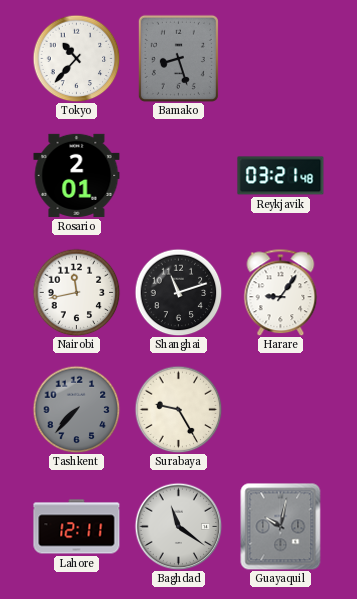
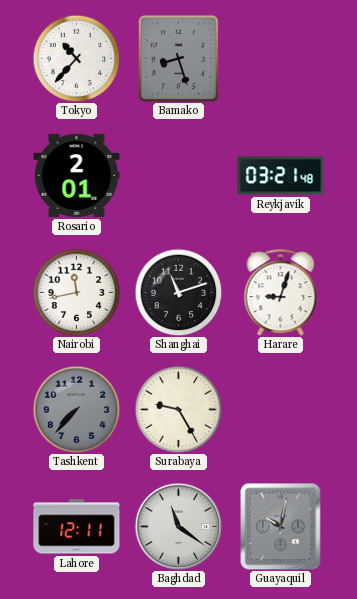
Harare: 9:06 -> 9:03 (281, 292)
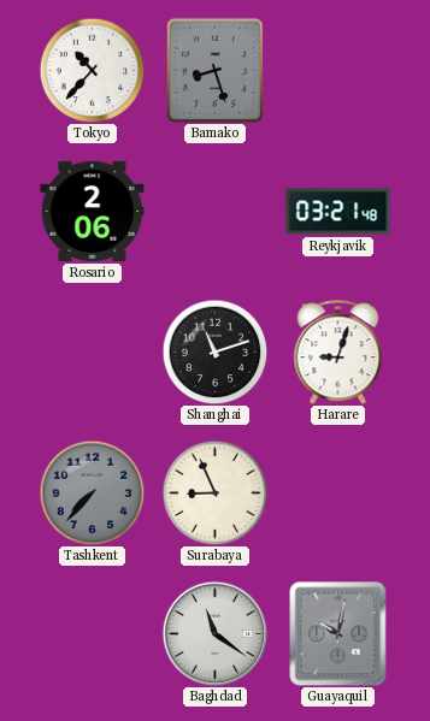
Rosario: 2:01 -> 2:06 (93, 211)
Nairobi: 11:43 -> none (76, 292)
Surabaya: 9:25 -> 8:56 (214, 492)
Lahore: 12:11 -> none (77, 527)
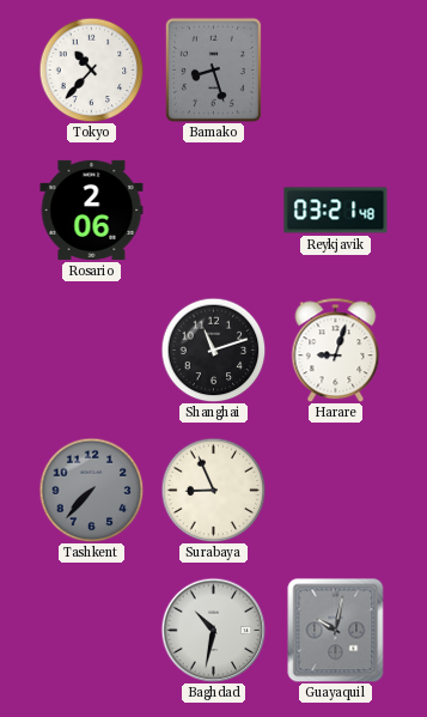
Baghdad: 11:21 -> 10:32 (213, 630)
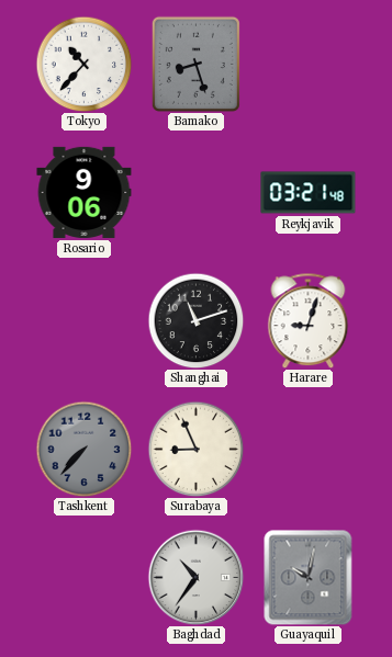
Rosario: 2:06 -> 9:06 (85, 192)
Baghdad: 10:32 -> 10:36 (195, 577)
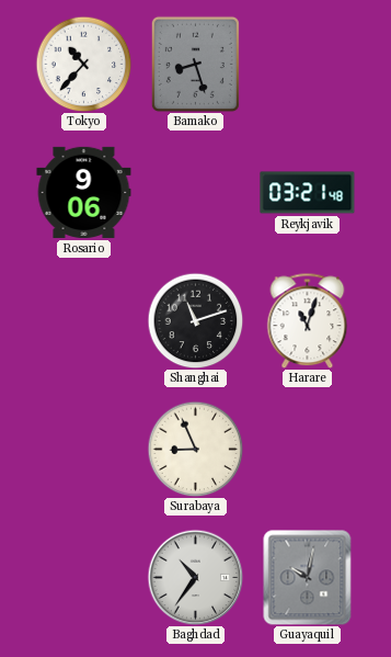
Harare: 9:03 -> 11:03 (308, 320)
Tashkent: 7:37 -> none (83, 449)
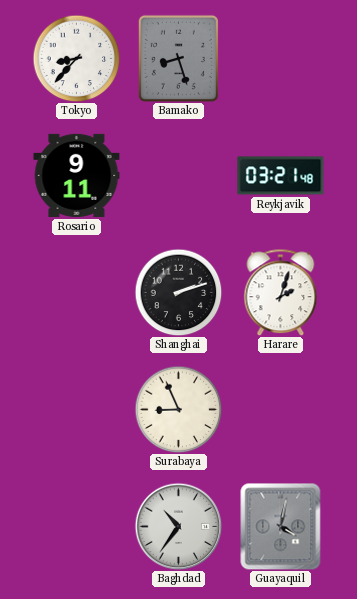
Tokyo: 10:37 -> 8:37 (76, 58)
Rosario: 9:06 -> 9:11 (77, 175)
Shanghai: 11:12 -> 2:12 (178, 292)
Harare: 11:03 -> 2:03 (281, 292)
Guayaquil: 10:02 -> 4:02 (281, 526)
